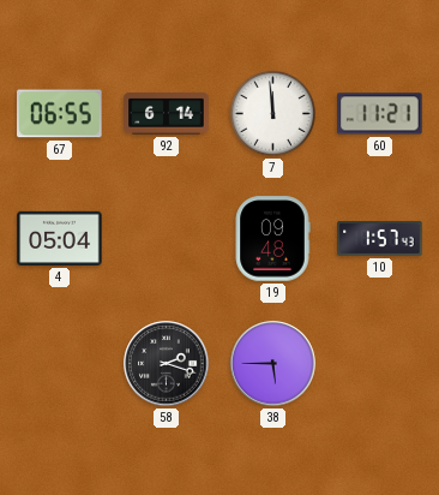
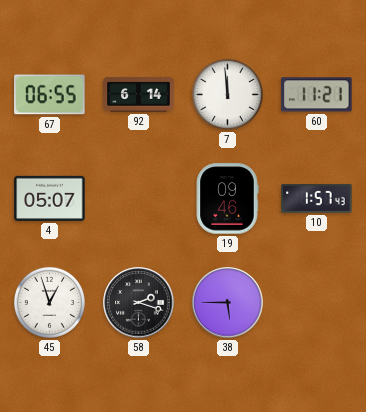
4: 05:04 -> 05:07 (50, 198)
19: 09:48 -> 09:46 (227, 199)
45: none -> 12:57 (49, 302)
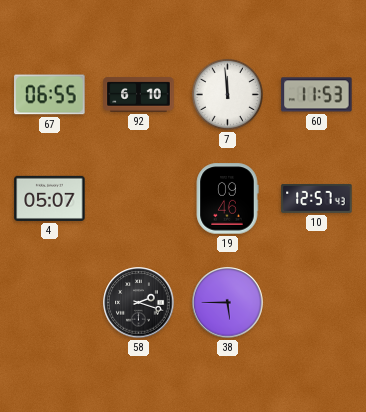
92: 6:14 -> 6:10 (139, 95)
60: 11:21 -> 11:53 (317, 95)
10: 1:57 -> 12:57 (317, 198)
45: 12:57 -> none (49, 302)
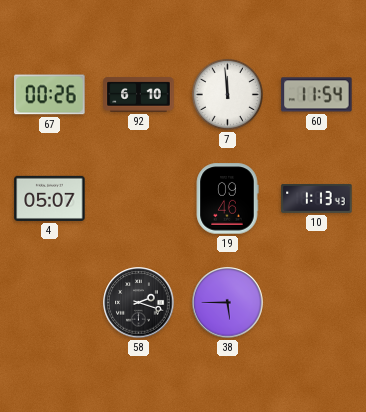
67: 06:55 -> 00:26 (50, 95)
60: 11:53 -> 11:54 (317, 95)
10: 12:57 -> 1:13 (317, 198)
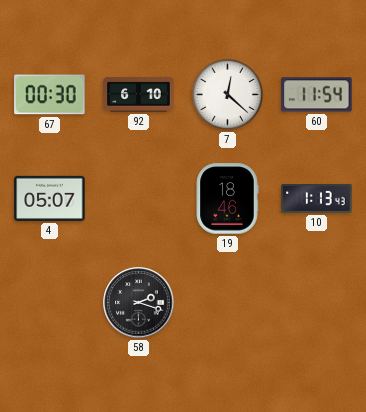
67: 00:26 -> 00:30 (50, 95)
7: 11:59 -> 12:22 (227, 94)
19: 09:46 -> 18:46 (227, 199)
38: 5:45 -> none (228, 303)
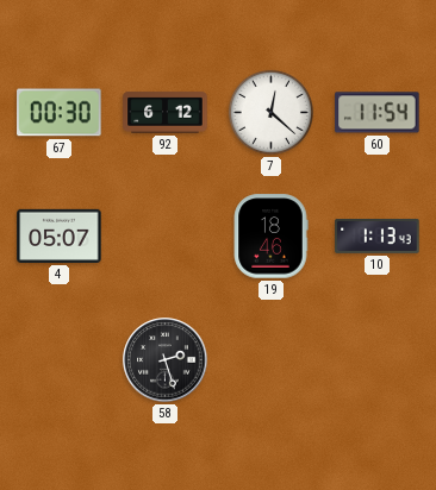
92: 6:10 -> 6:12 (166, 113)
58: 2:18 -> 2:27 (166, 360)
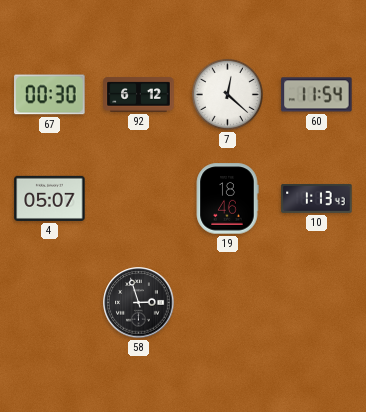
58: 2:27 -> 2:57 (139, 303)
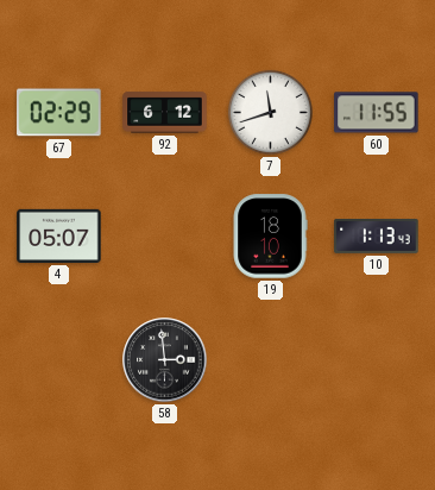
67: 00:30 -> 02:29 (59, 113)
7: 12:22 -> 11:42 (270, 112)
60: 11:54 -> 11:55 (377, 113)
19: 18:46 -> 18:10 (270, 237)
58: 2:57 -> 2:59 (165, 360)
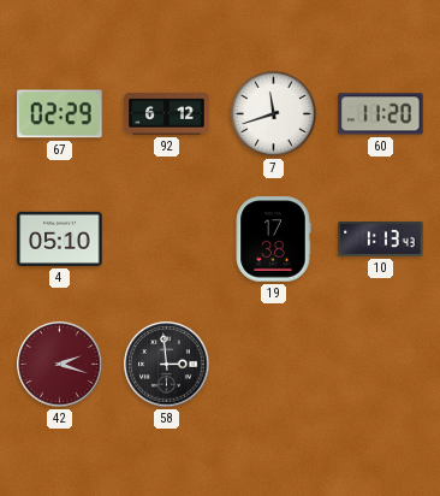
60: 11:55 -> 11:20 (381, 114)
4: 05:07 -> 05:10 (60, 238)
19: 18:10 -> 17:38 (273, 240)
42: none -> 2:18 (60, 365)
